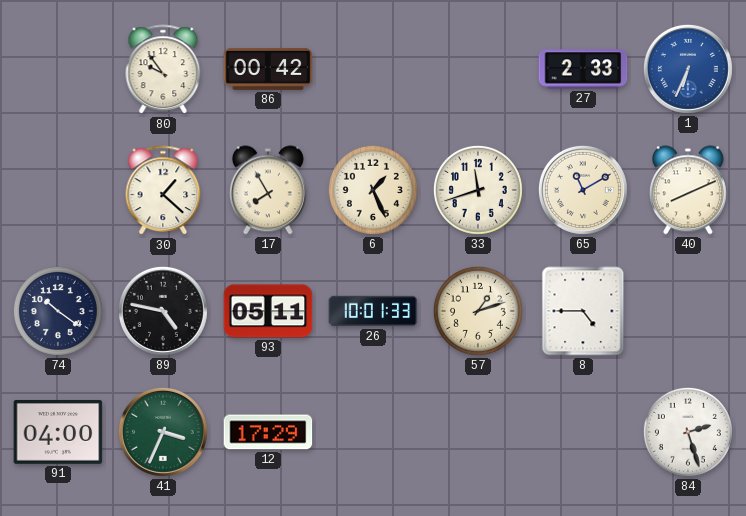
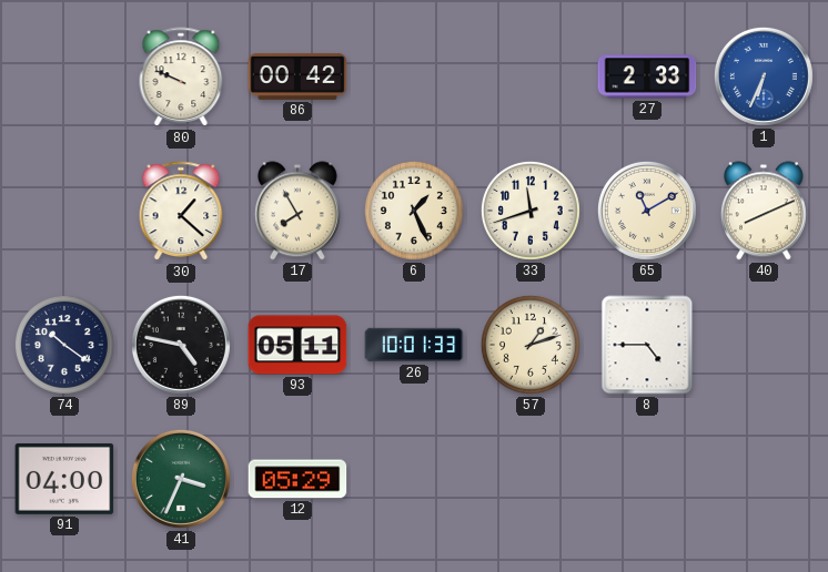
80: 9:54 -> 9:49 (181, 78)
12: 17:29 -> 05:29 (297, 479)
84: 2:27 -> none (688, 432)
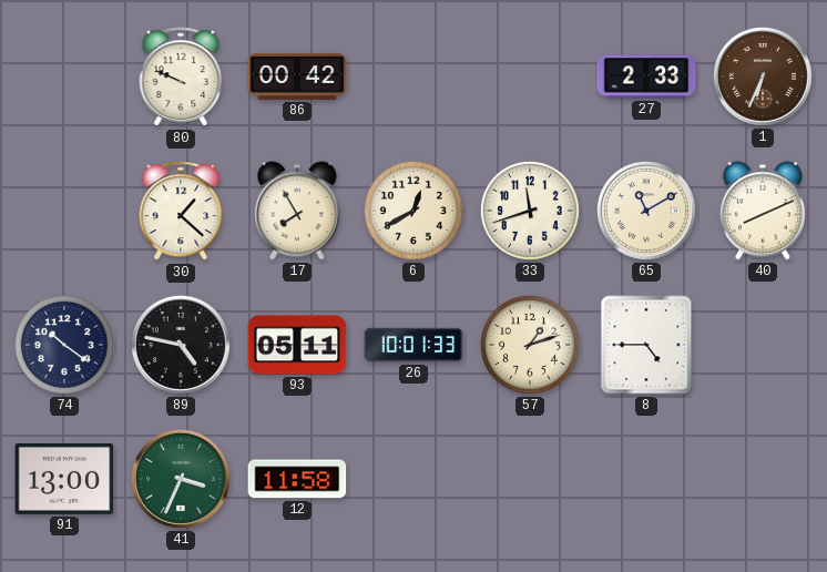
1 dial: blue -> brown (763, 76)
6: 1:26 -> 12:40 (413, 211)
91: 04:00 -> 13:00 (64, 479)
12: 05:29 -> 11:58 (297, 479)
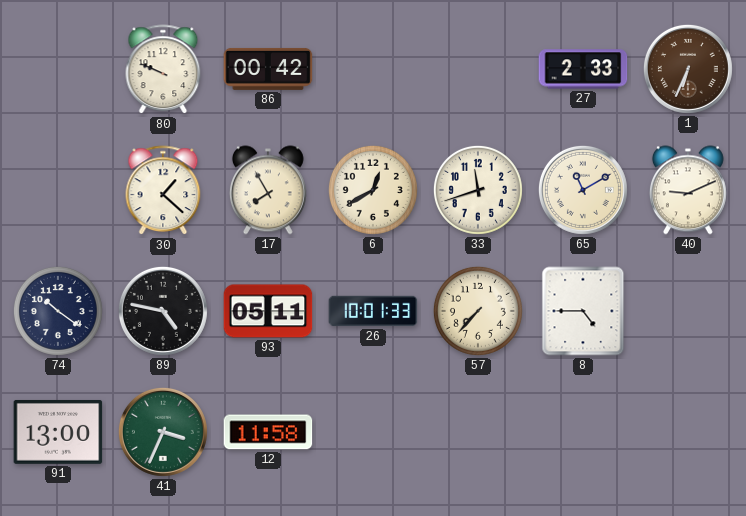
40: 8:11 -> 9:11 (688, 190)
57: 1:12 -> 7:37 (478, 311)
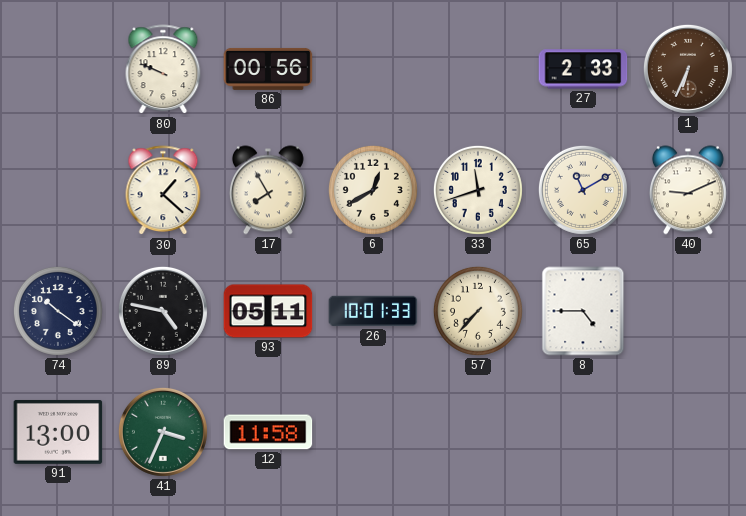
86: 00:42 -> 00:56 (268, 69)
